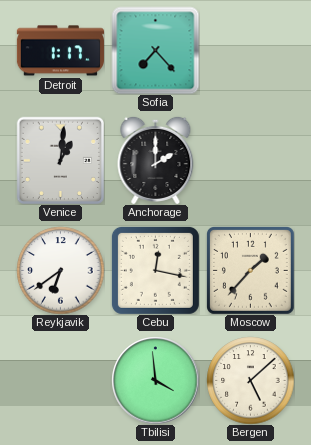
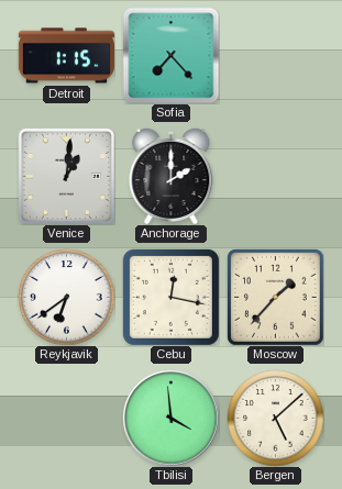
Detroit: 1:17 -> 1:15 (66, 56)
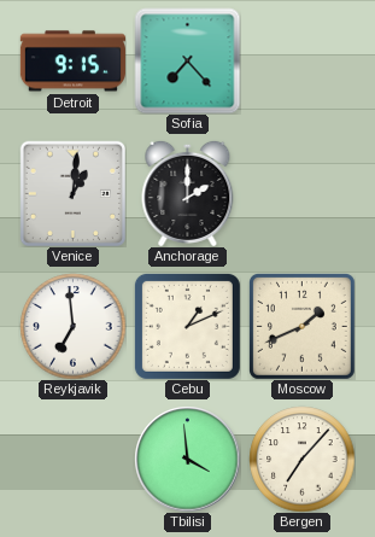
Detroit: 1:15 -> 9:15 (72, 62)
Reykjavik: 6:39 -> 6:59 (72, 326)
Cebu: 12:17 -> 1:11 (187, 326)
Moscow: 1:37 -> 1:41 (301, 326)
Bergen: 5:08 -> 7:07 (301, 459)
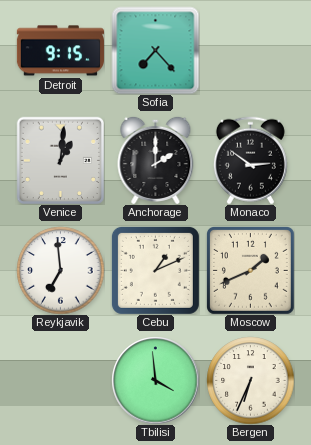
Monaco: none -> 2:51 (250, 160)
Bergen: 7:07 -> 6:34 (250, 380)
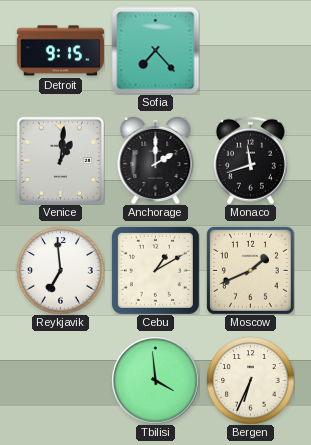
Monaco: 2:51 -> 11:42 (250, 160)
Cebu: 1:11 -> 1:10 (155, 270)
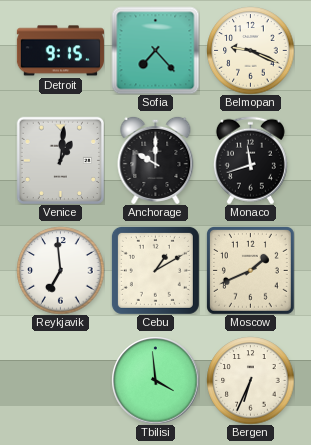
Belmopan: none -> 9:19 (250, 50)
Anchorage: 2:00 -> 10:00 (156, 160)
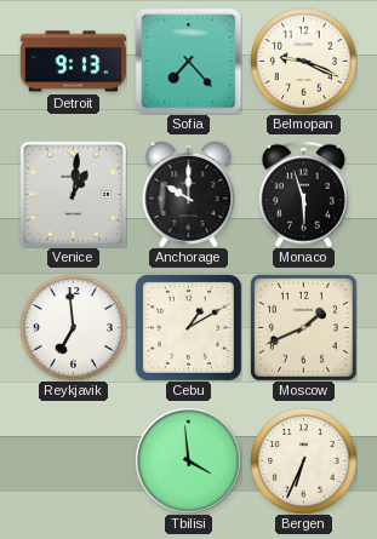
Detroit: 9:15 -> 9:13 (73, 62)
Monaco: 11:42 -> 5:57 (303, 194)
